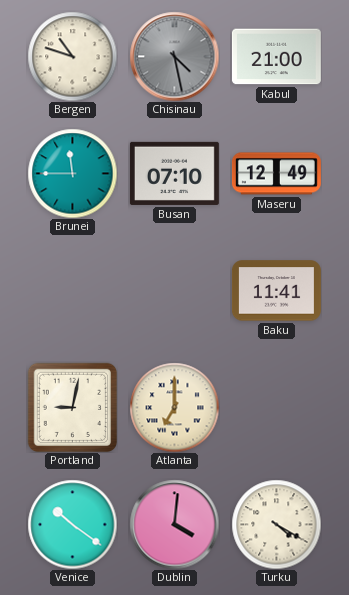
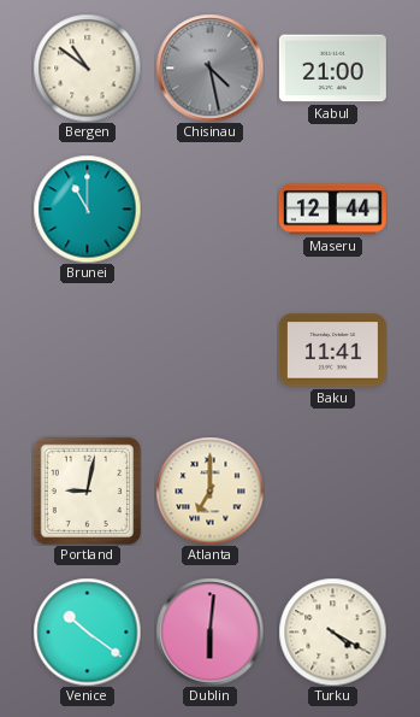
Bergen: 10:48 -> 10:51 (87, 67)
Brunei: 11:45 -> 11:00 (87, 208)
Busan: 07:10 -> none (174, 173)
Maseru: 12:49 -> 12:44 (332, 210)
Dublin: 4:01 -> 6:01 (209, 631)
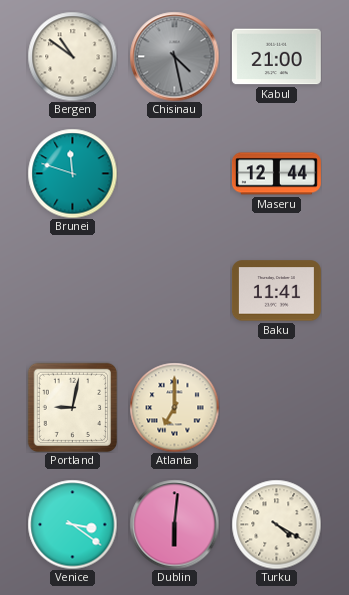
Brunei: 11:00 -> 11:48 (72, 173)
Venice: 10:21 -> 3:21 (72, 524)
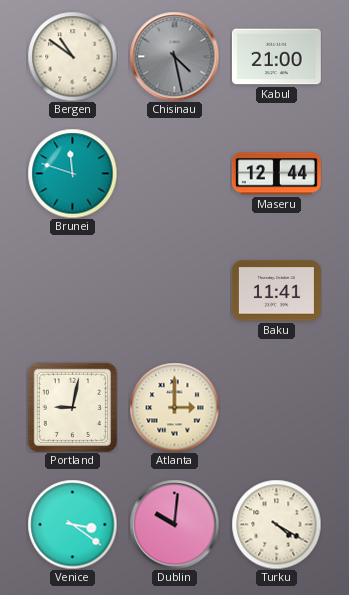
Atlanta: 7:00 -> 3:00 (174, 407)
Dublin: 6:01 -> 10:01 (174, 524)
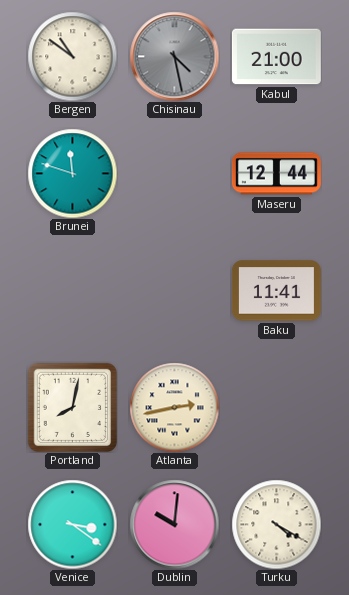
Portland: 9:02 -> 8:02 (72, 407)
Atlanta: 3:00 -> 2:43 (174, 407)
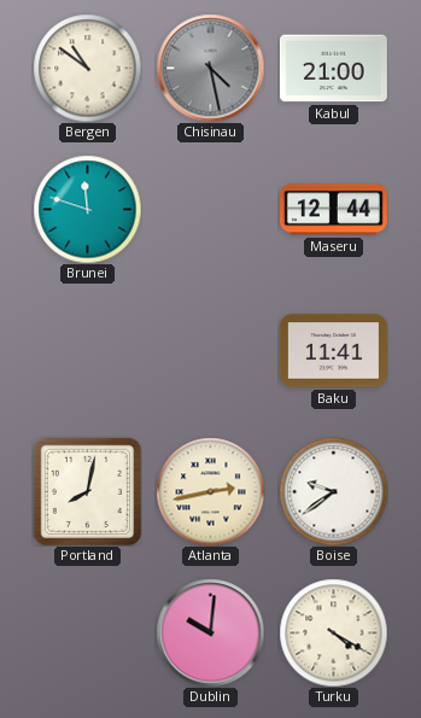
Boise: none -> 9:39 (333, 491)
Venice: 3:21 -> none (72, 524)
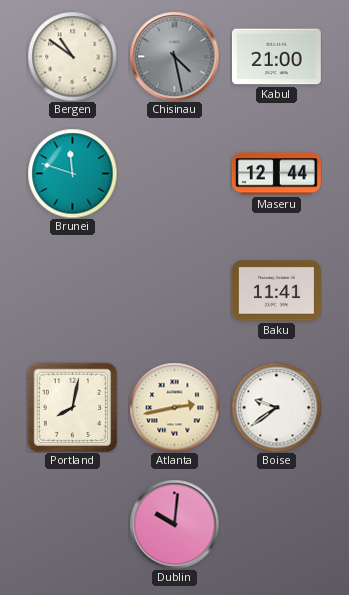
Turku: 4:20 -> none (333, 632)
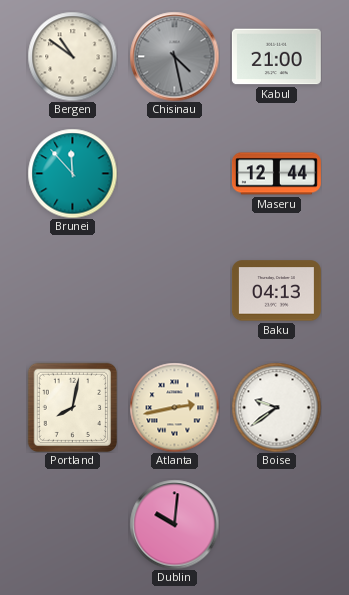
Brunei: 11:48 -> 11:53 (72, 173)
Baku: 11:41 -> 04:13 (276, 291)
